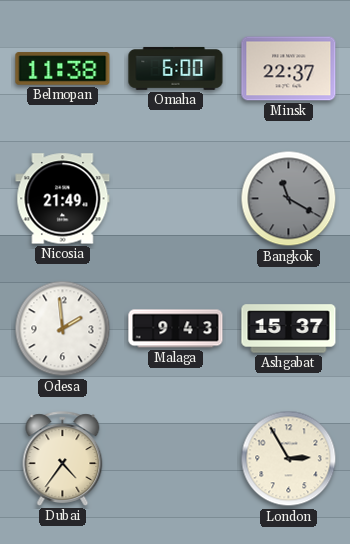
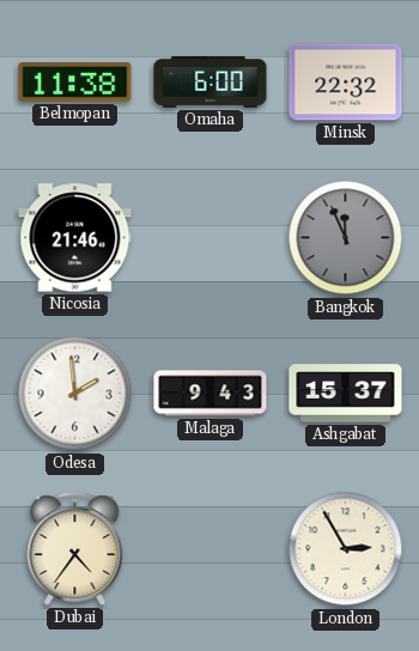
Minsk: 22:37 -> 22:32 (346, 83)
Nicosia: 21:49 -> 21:46 (75, 238)
Bangkok: 11:20 -> 11:56 (346, 238)
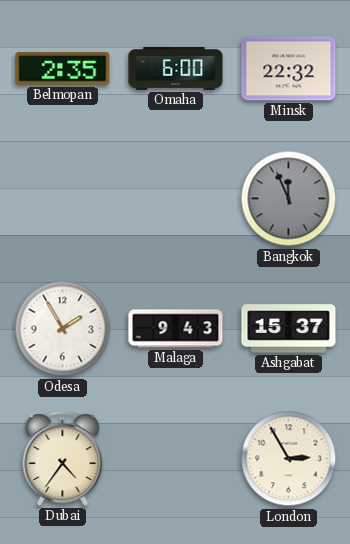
Belmopan: 11:38 -> 2:35 (63, 69)
Nicosia: 21:46 -> none (75, 238)
Odesa: 1:59 -> 1:55 (63, 329)
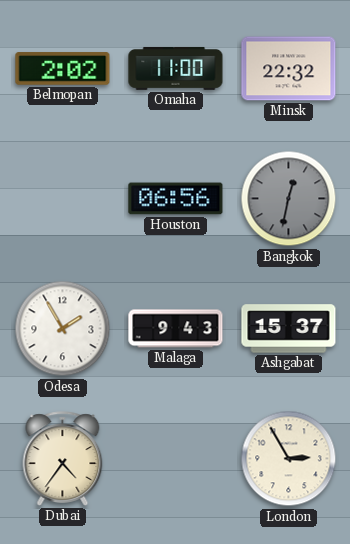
Belmopan: 2:35 -> 2:02 (63, 69)
Omaha: 6:00 -> 11:00 (176, 68)
Houston: none -> 06:56 (176, 199)
Bangkok: 11:56 -> 12:32 (289, 199)
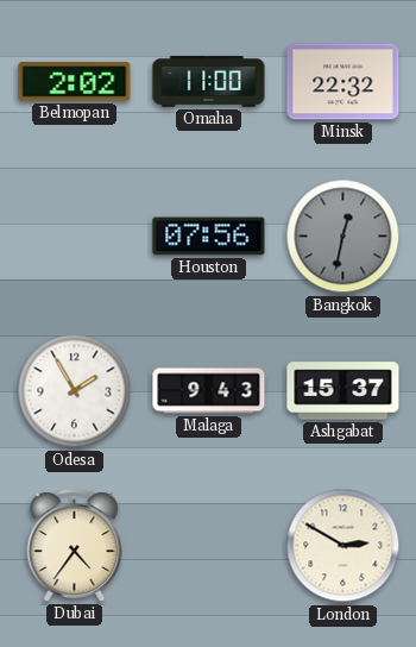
Houston: 06:56 -> 07:56 (209, 237)
London: 2:55 -> 2:50 (343, 546)
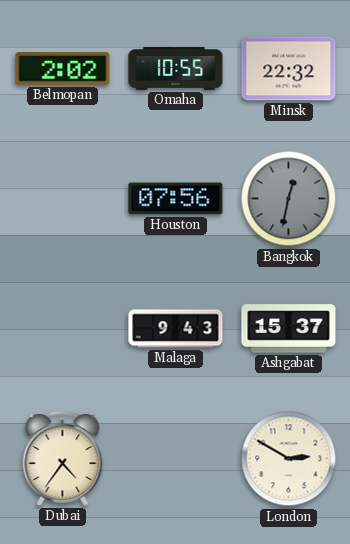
Omaha: 11:00 -> 10:55 (176, 68)
Odesa: 1:55 -> none (75, 391)
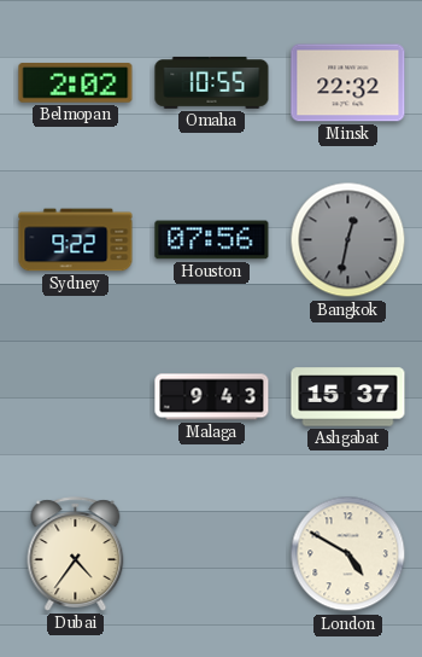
Sydney: none -> 9:22 (76, 240)
London: 2:50 -> 4:50 (348, 554)
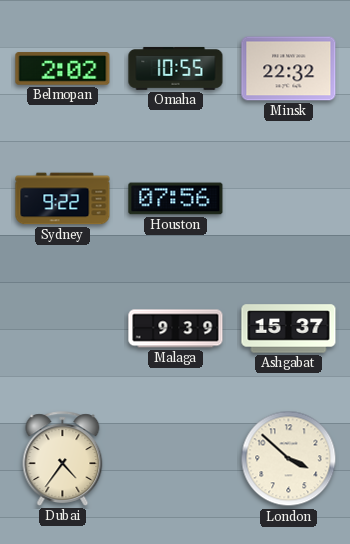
Bangkok: 12:32 -> none (348, 240)
Malaga: 9:43 -> 9:39 (176, 329)
London: 4:50 -> 3:52 (289, 459)
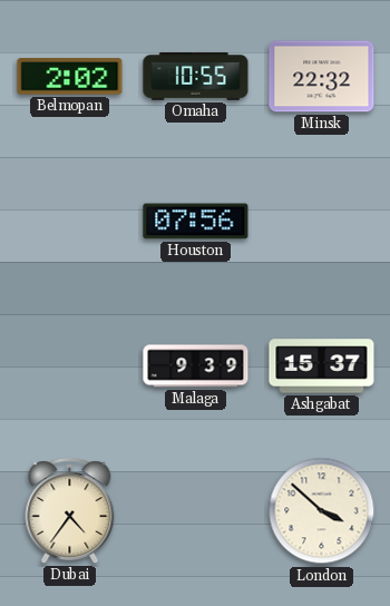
Sydney: 9:22 -> none (63, 199)
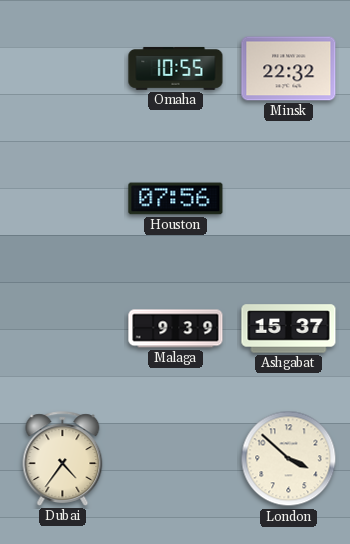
Belmopan: 2:02 -> none (70, 77)
